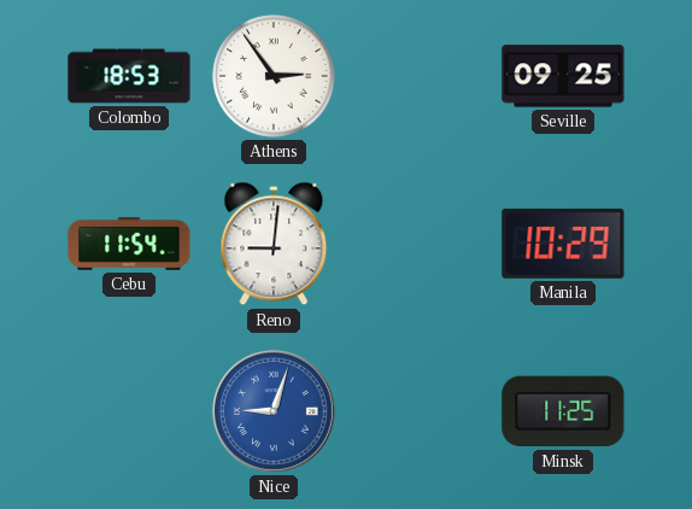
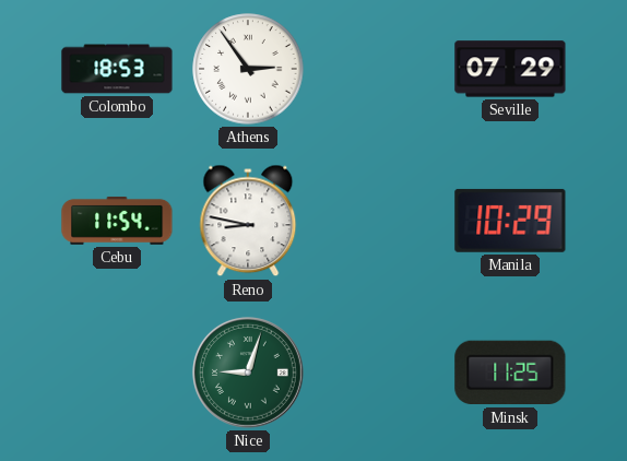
Seville: 09:25 -> 07:29 (510, 69)
Reno: 9:01 -> 8:47 (248, 221)
Nice dial: blue -> green (248, 373)
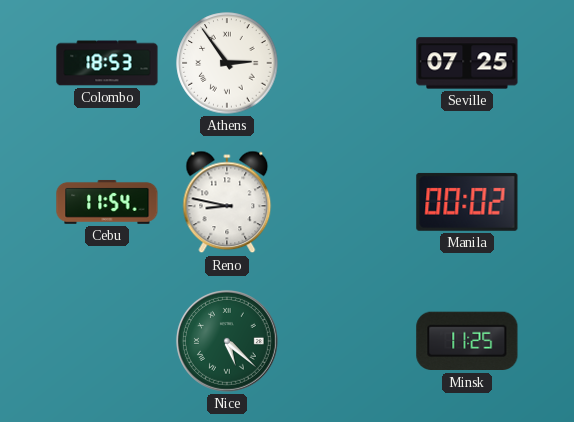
Seville: 07:29 -> 07:25 (467, 63)
Manila: 10:29 -> 00:02 (467, 202)
Nice: 9:03 -> 5:22 (227, 341)
